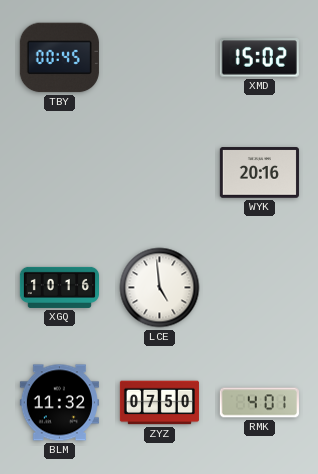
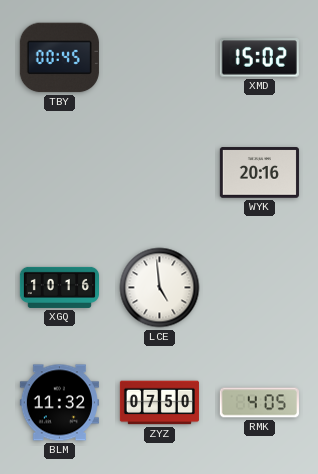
RMK: 4:01 -> 4:05 (259, 403)
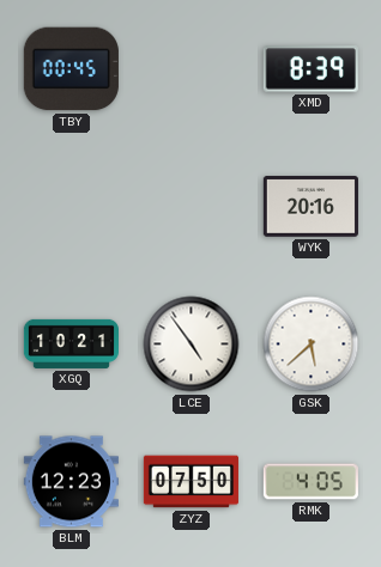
XMD: 15:02 -> 8:39 (310, 69)
XGQ: 10:16 -> 10:21 (71, 343)
LCE: 4:59 -> 4:54 (192, 345)
GSK: none -> 5:38 (312, 345)
BLM: 11:32 -> 12:23 (71, 482)
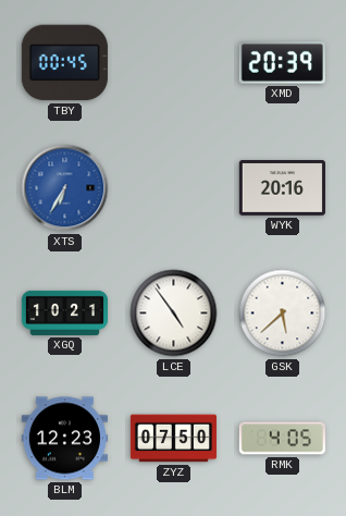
XMD: 8:39 -> 20:39 (282, 63)
XTS: none -> 6:35 (65, 188)
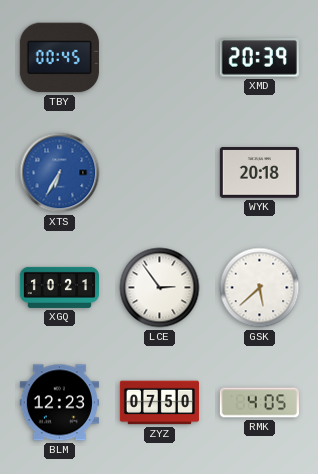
WYK: 20:16 -> 20:18 (259, 173)
LCE: 4:54 -> 2:54 (160, 288)
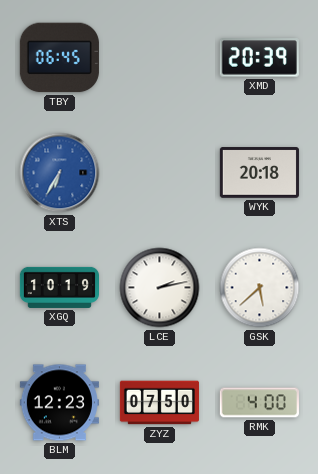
TBY: 00:45 -> 06:45 (59, 58)
XGQ: 10:21 -> 10:19 (59, 287)
LCE: 2:54 -> 2:13 (160, 288)
RMK: 4:05 -> 4:00 (259, 403)
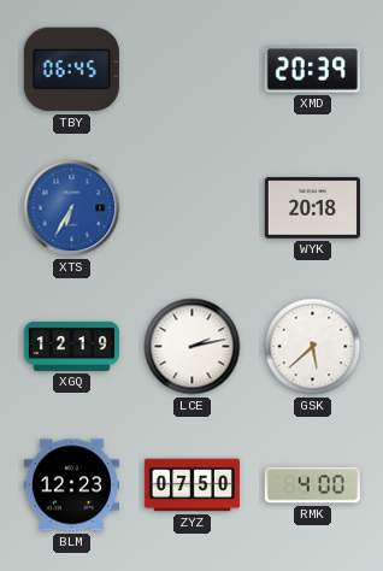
XGQ: 10:19 -> 12:19 (71, 346)
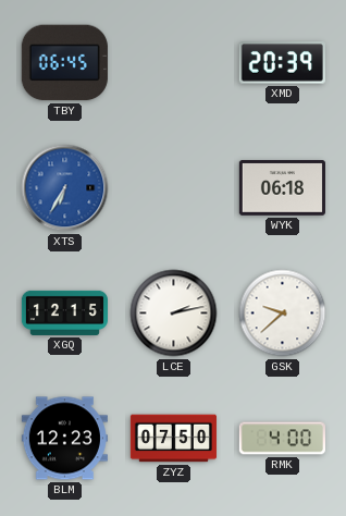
WYK: 20:18 -> 06:18 (282, 188)
XGQ: 12:19 -> 12:15 (64, 312)
GSK: 5:38 -> 9:38 (283, 314)
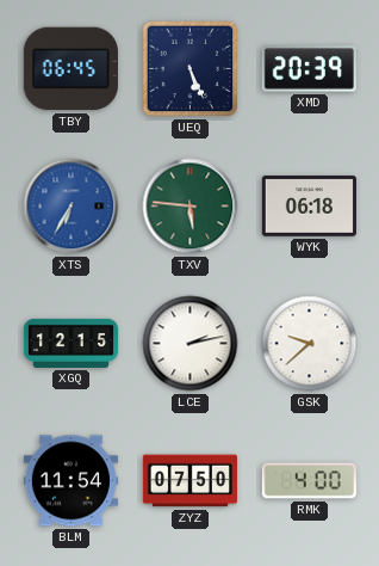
UEQ: none -> 5:26 (191, 69)
TXV: none -> 5:46 (191, 207)
BLM: 12:23 -> 11:54 (70, 481)
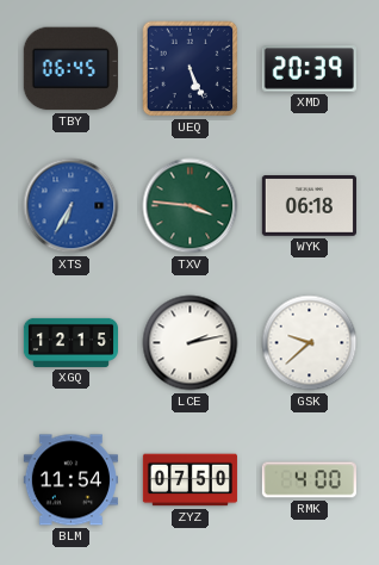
TXV: 5:46 -> 3:46 (191, 206)
